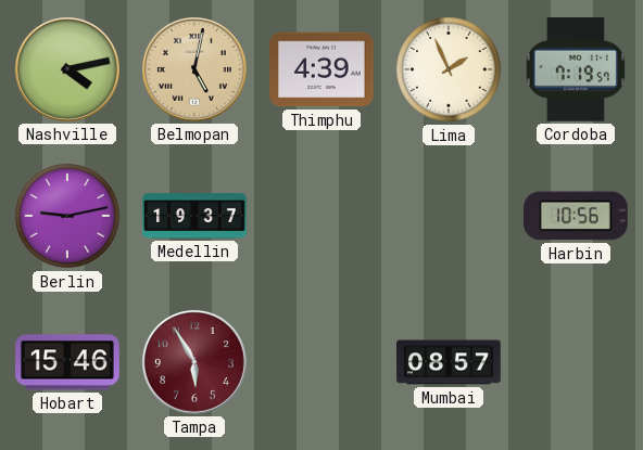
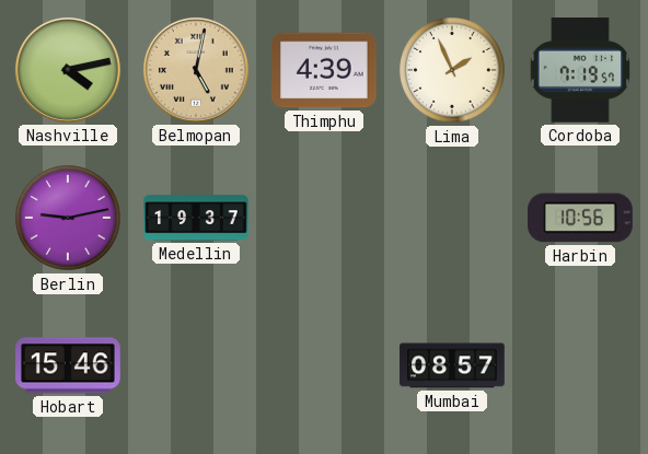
Tampa: 5:55 -> none (194, 362)
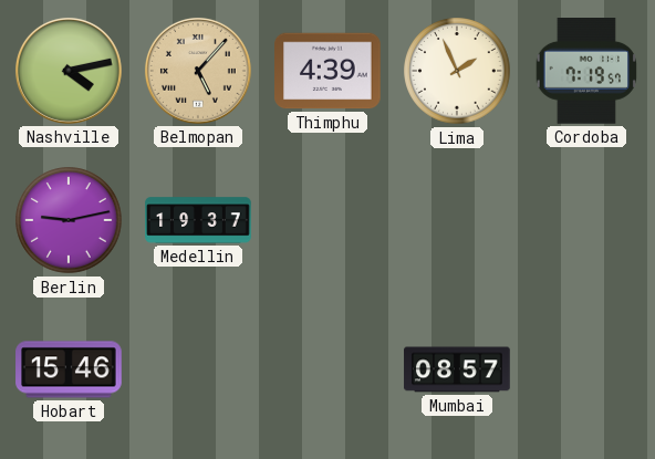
Belmopan: 5:02 -> 5:07 (198, 71)
Harbin: 10:56 -> none (581, 218)
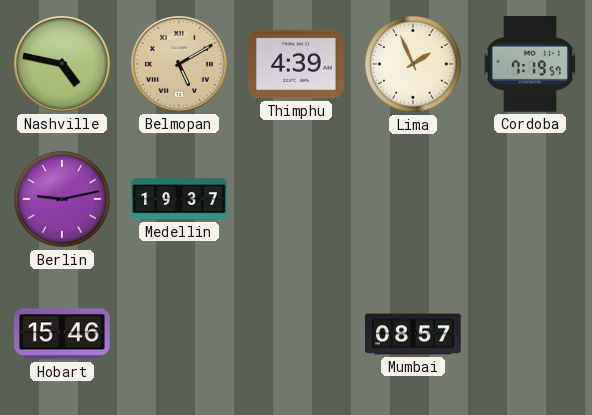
Nashville: 4:13 -> 4:47 (62, 64)
Belmopan: 5:07 -> 5:10 (179, 64)
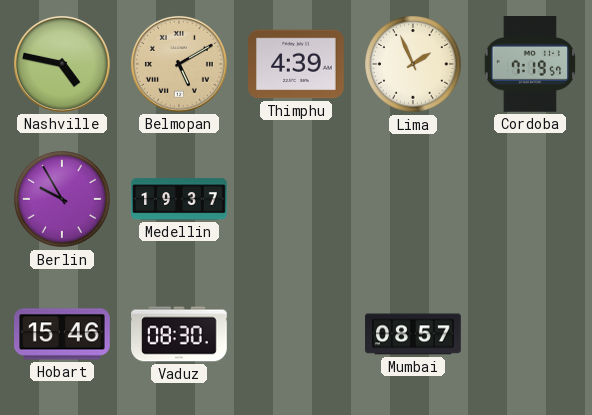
Berlin: 9:13 -> 9:55 (62, 199)
Vaduz: none -> 08:30 (179, 334)
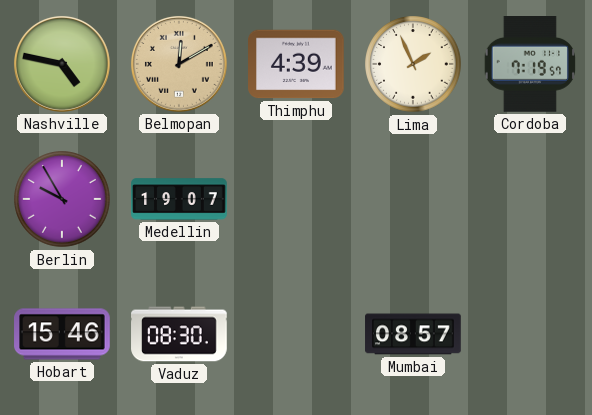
Belmopan: 5:10 -> 12:10 (179, 64)
Medellin: 19:37 -> 19:07 (179, 199)
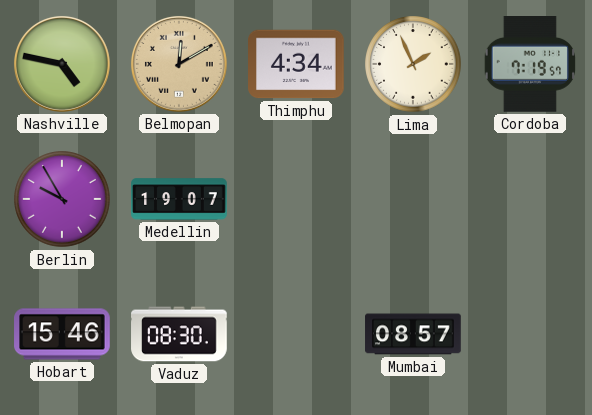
Thimphu: 4:39 -> 4:34 (297, 64)
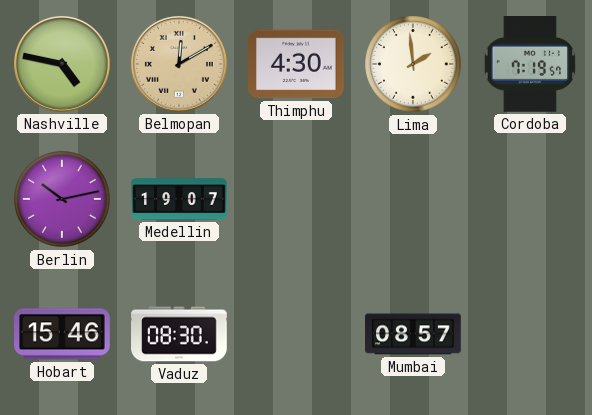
Thimphu: 4:34 -> 4:30 (297, 64)
Lima: 1:56 -> 1:59 (413, 64)
Berlin: 9:55 -> 10:13 (62, 199)
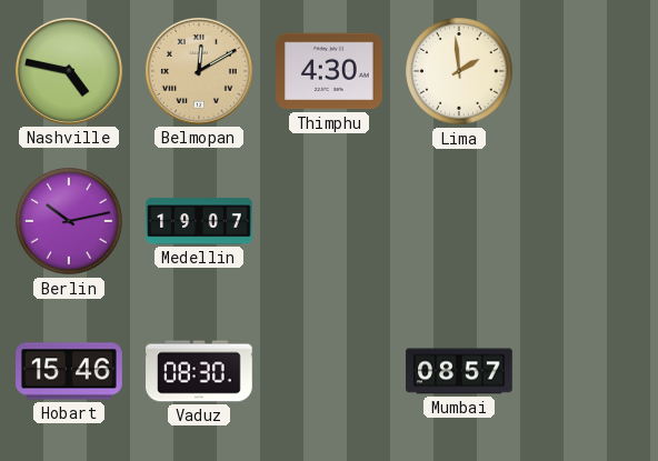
Cordoba: 7:19 -> none (530, 65)
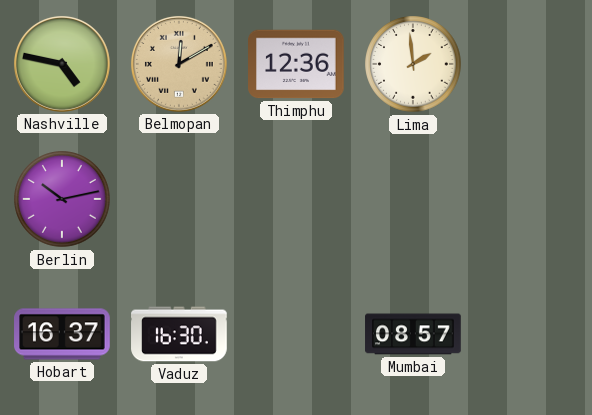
Thimphu: 4:30 -> 12:36 (297, 64)
Medellin: 19:07 -> none (199, 221)
Hobart: 15:46 -> 16:37 (62, 334)
Vaduz: 08:30 -> 16:30 (179, 334)
